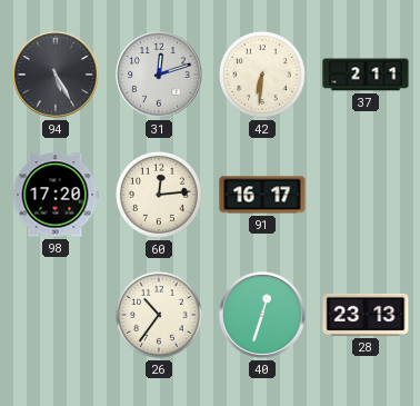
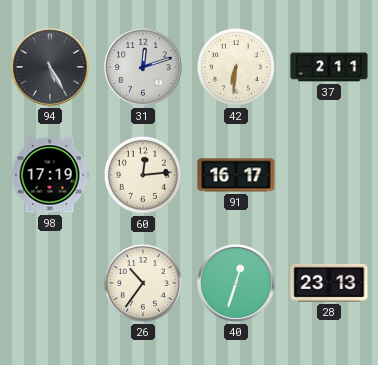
98: 17:20 -> 17:19 (50, 175)
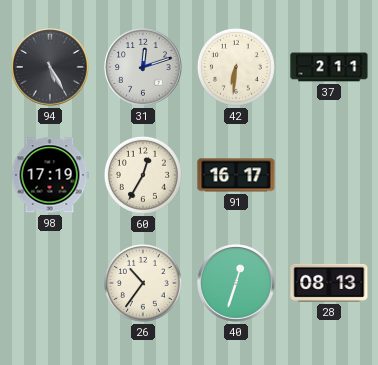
60: 12:14 -> 12:35 (143, 175)
28: 23:13 -> 08:13 (329, 283)
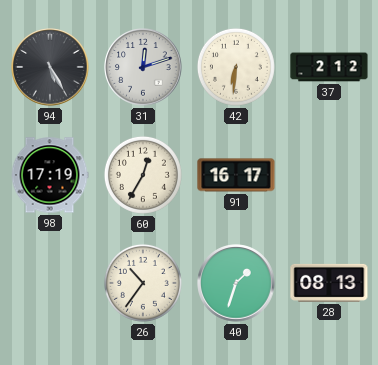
37: 2:11 -> 2:12 (329, 67)
40: 12:33 -> 1:33 (236, 283)
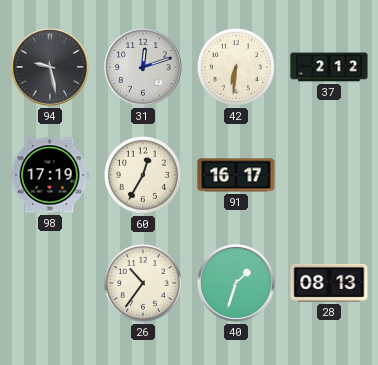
94: 5:25 -> 9:28 (50, 67)
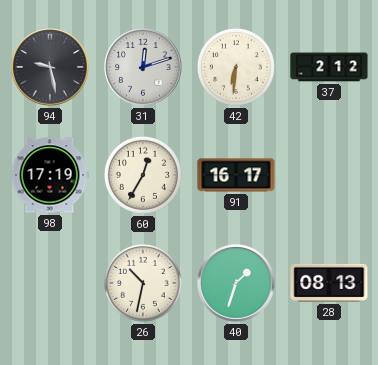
26: 10:36 -> 10:32 (143, 283)
